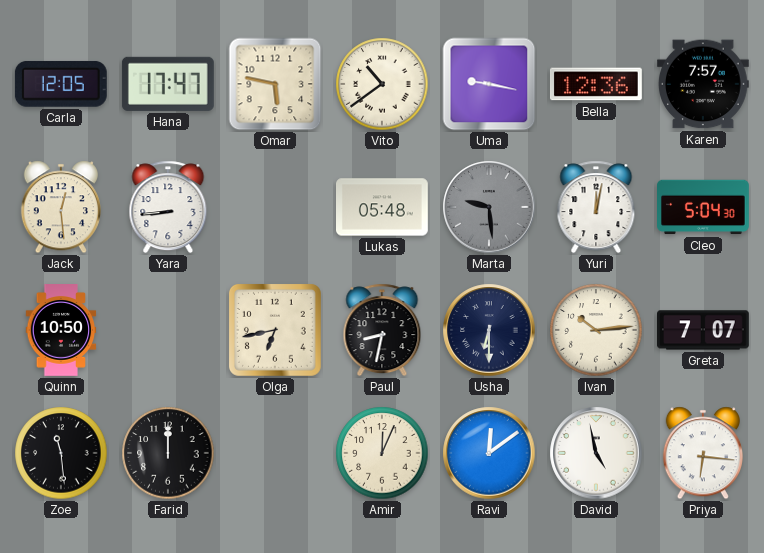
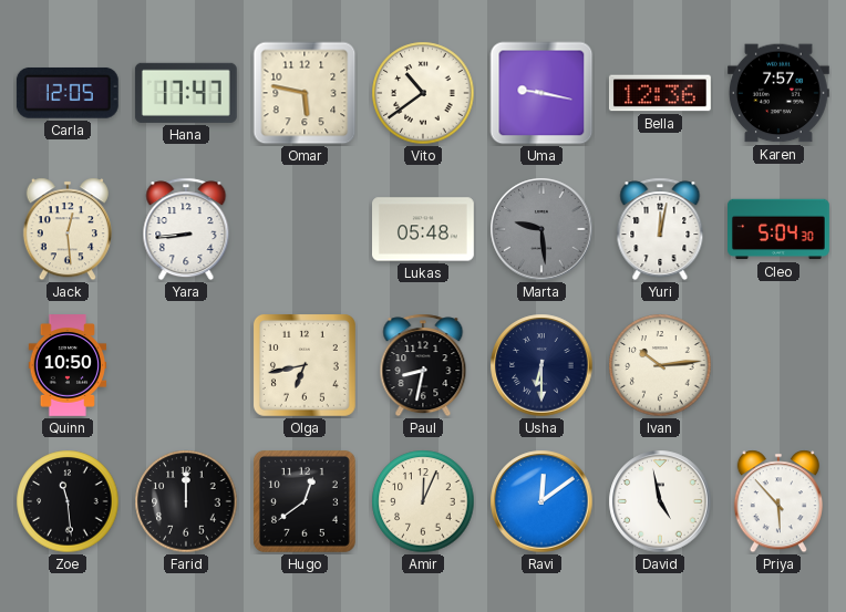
Greta: 7:07 -> none (704, 330)
Hugo: none -> 12:39 (305, 501)
Priya: 6:16 -> 5:53 (778, 501)
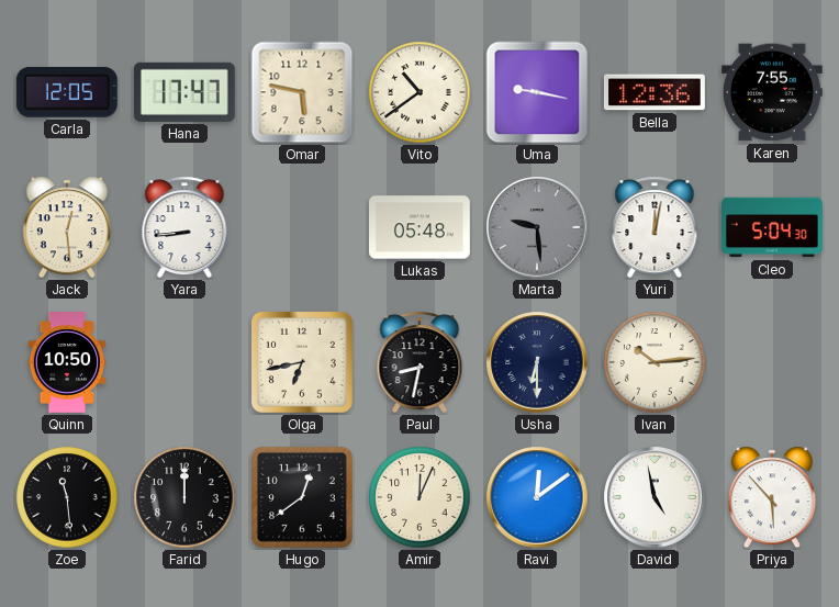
Karen: 7:57 -> 7:55 (773, 92)
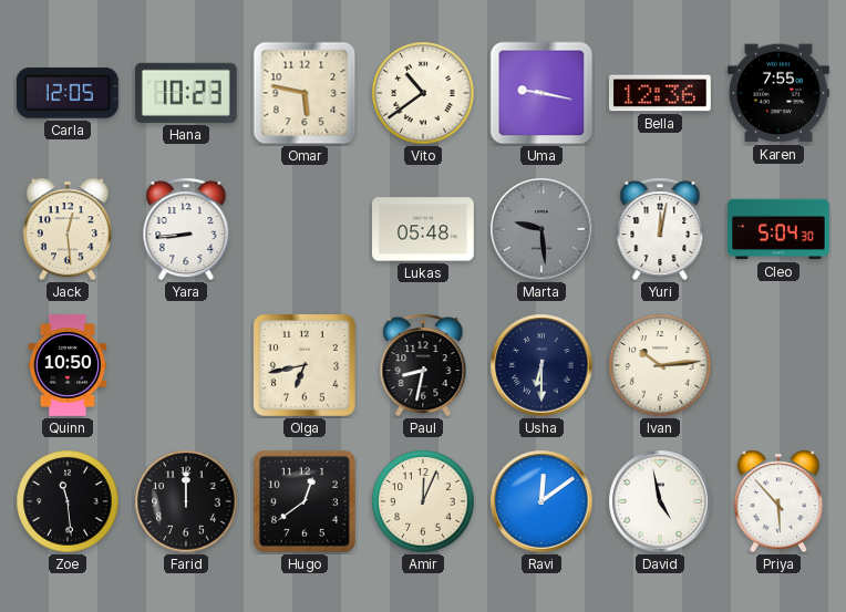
Hana: 17:47 -> 10:23 (186, 93)
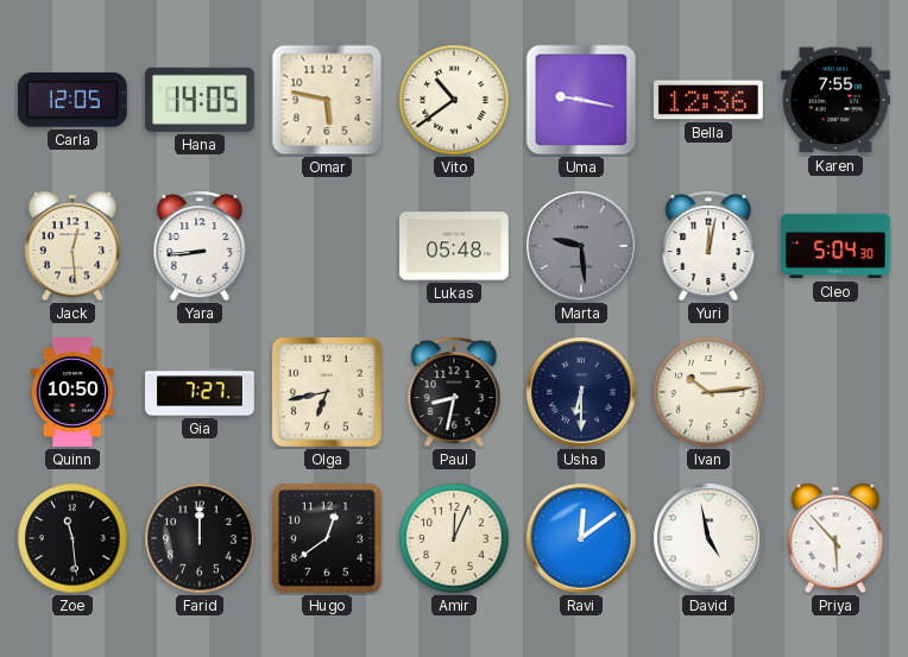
Hana: 10:23 -> 14:05 (200, 100)
Gia: none -> 7:27 (201, 392)
